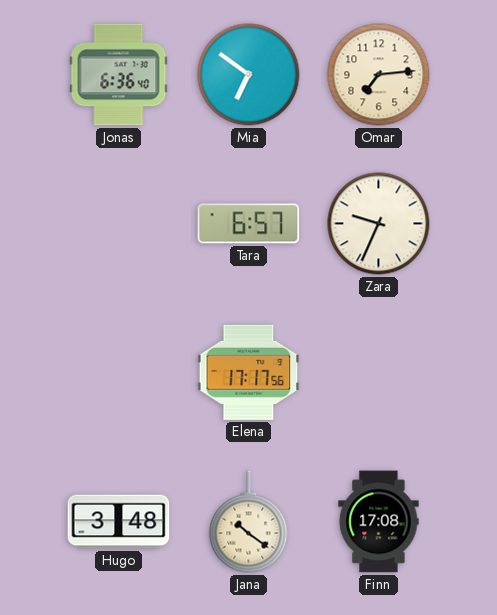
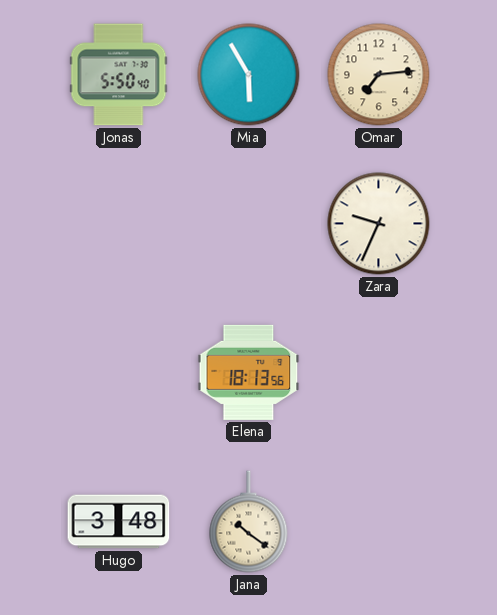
Jonas: 6:36 -> 5:50 (119, 75)
Mia: 6:51 -> 5:55 (249, 75)
Tara: 6:57 -> none (249, 224)
Elena: 17:17 -> 18:13 (249, 372)
Finn: 17:08 -> none (379, 522)
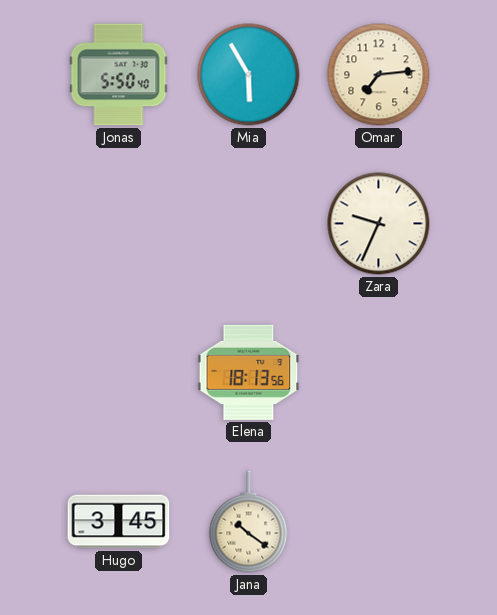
Hugo: 3:48 -> 3:45 (119, 522)
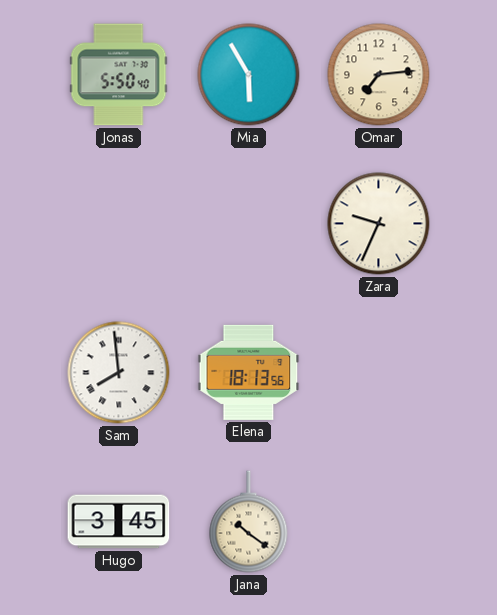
Sam: none -> 7:59 (119, 373)
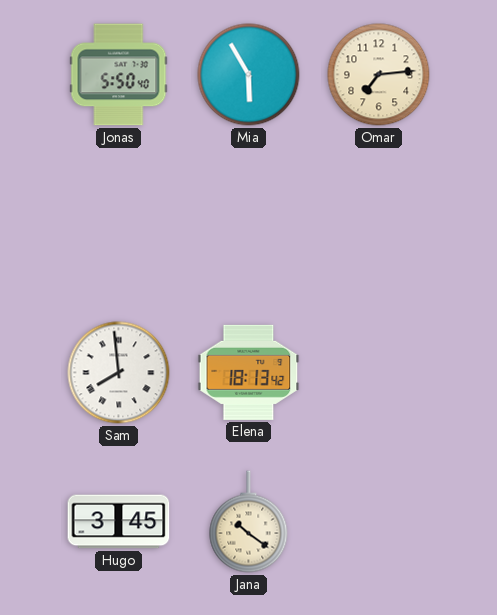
Zara: 9:34 -> none (379, 224)
Elena: 18:13:56 -> 18:13:42 (249, 372)
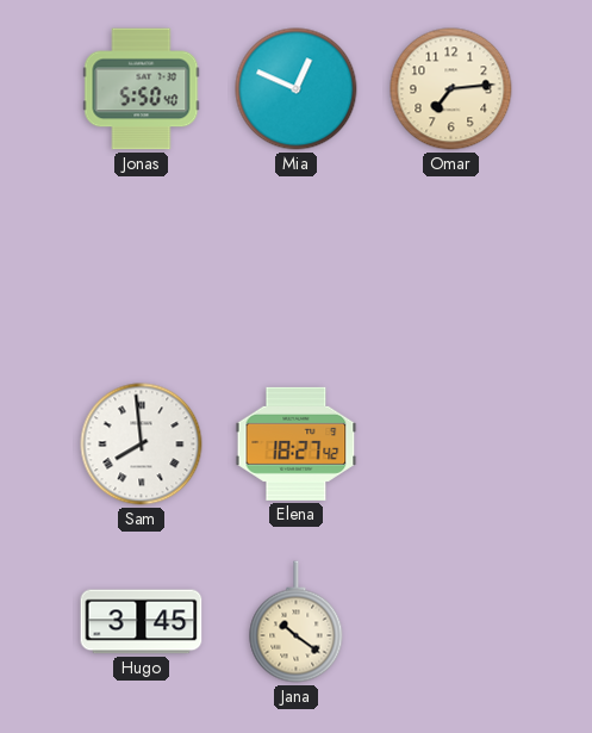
Mia: 5:55 -> 12:49 (297, 89)
Elena: 18:13 -> 18:27 (297, 443)
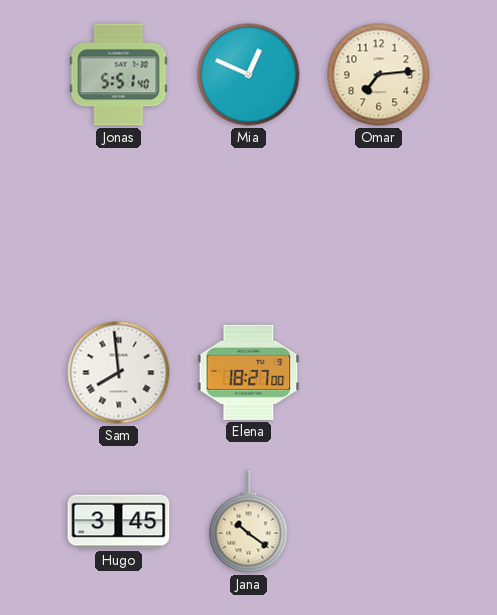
Jonas: 5:50 -> 5:51 (119, 75)
Elena: 18:27:42 -> 18:27:00 (249, 372)
